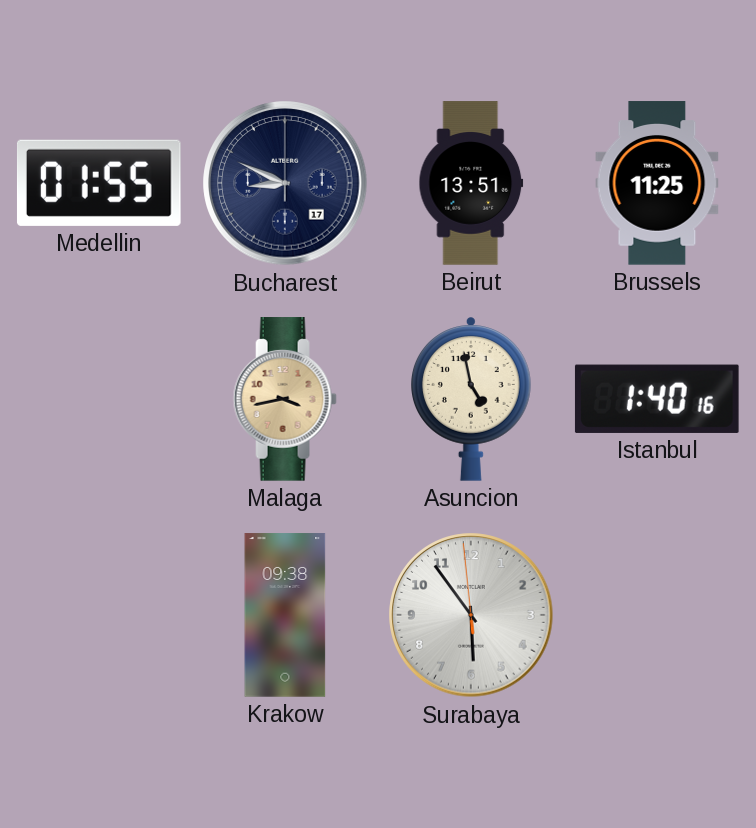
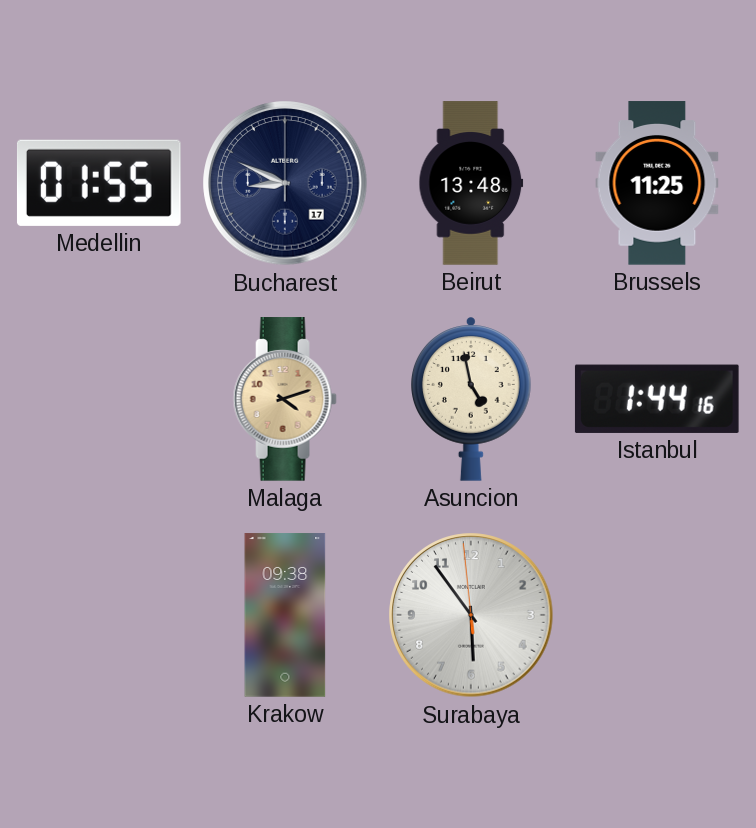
Beirut: 13:51 -> 13:48 (471, 183)
Malaga: 3:43 -> 4:12 (285, 399)
Istanbul: 1:40 -> 1:44 (657, 399)
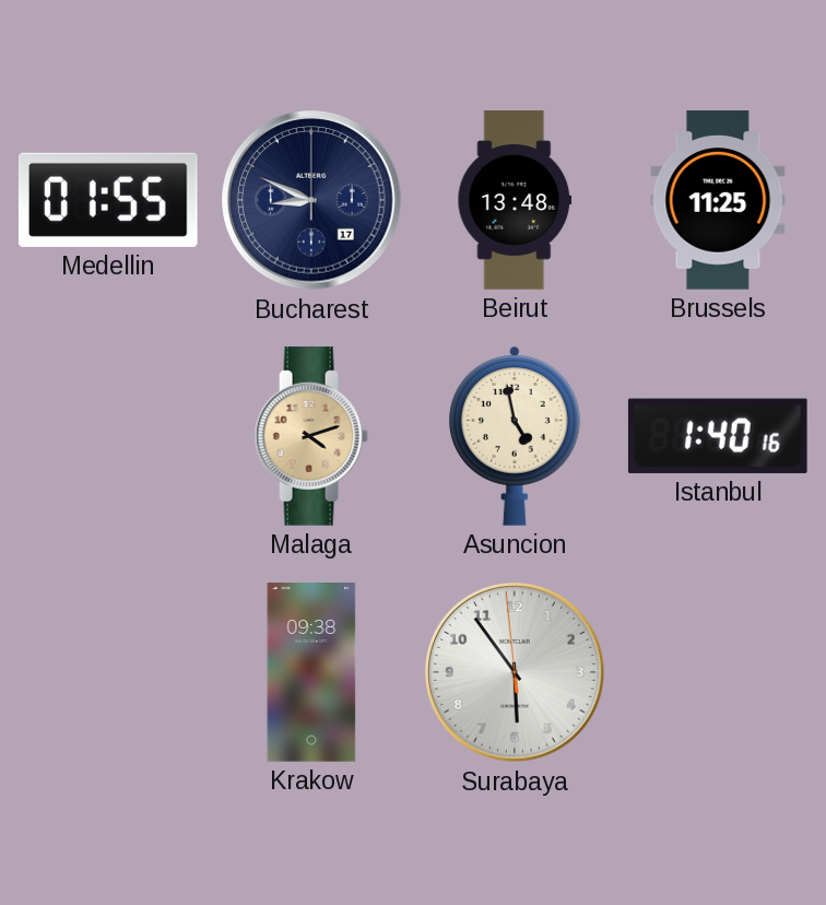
Istanbul: 1:44 -> 1:40 (718, 436)
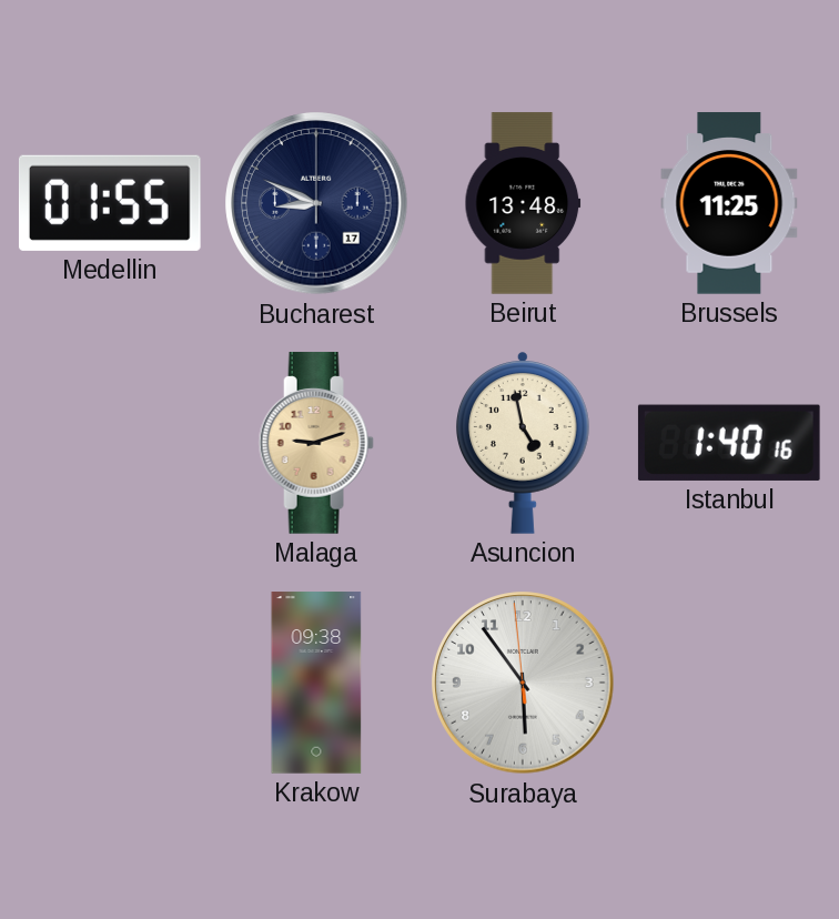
Malaga: 4:12 -> 9:12 (316, 443)
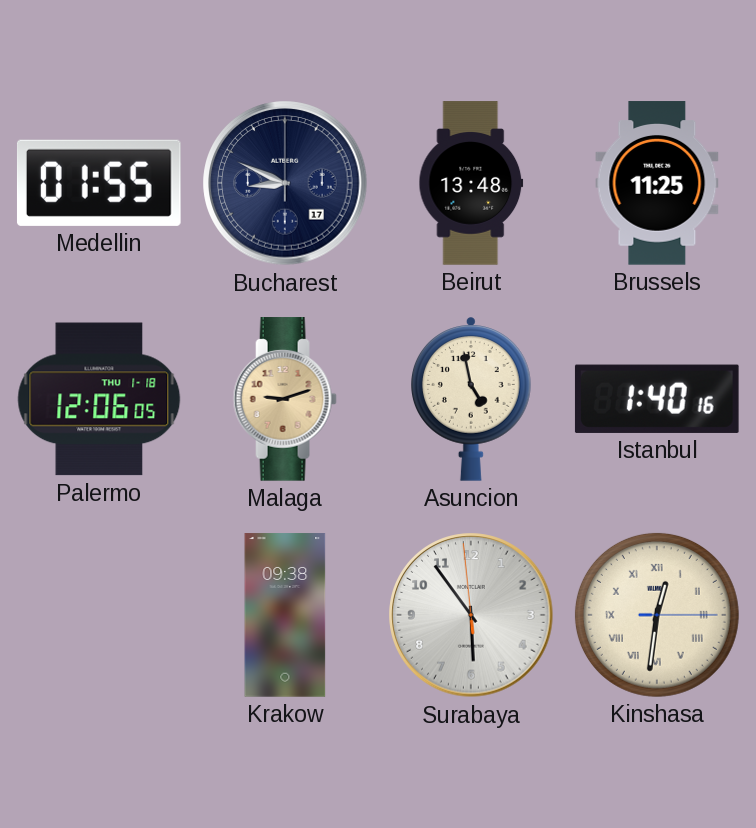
Palermo: none -> 12:06 (99, 399)
Kinshasa: none -> 12:31 (657, 615)
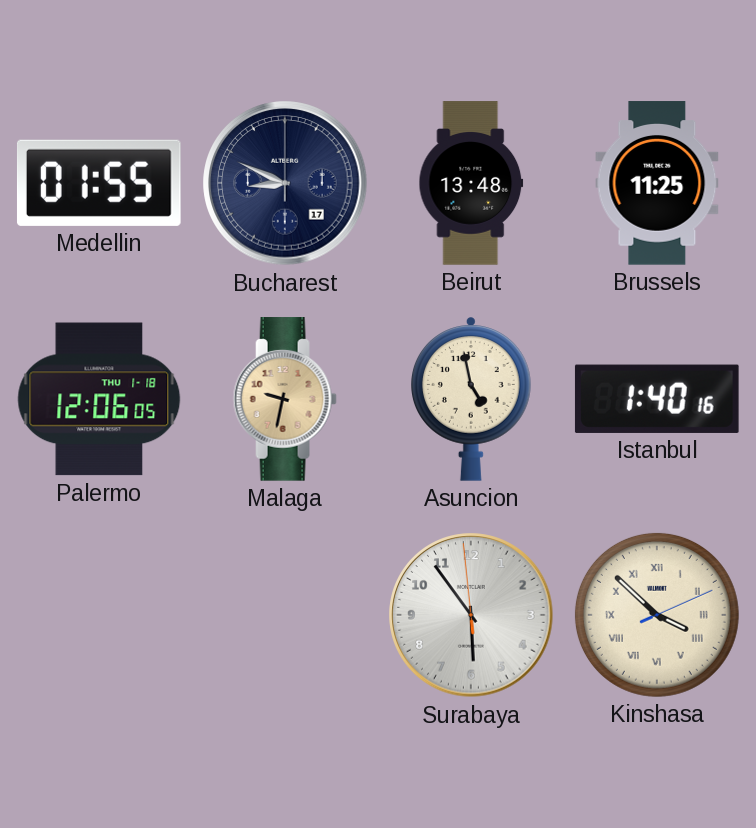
Malaga: 9:12 -> 9:32 (285, 399)
Krakow: 09:38 -> none (285, 615)
Kinshasa: 12:31 -> 3:52 (657, 615)
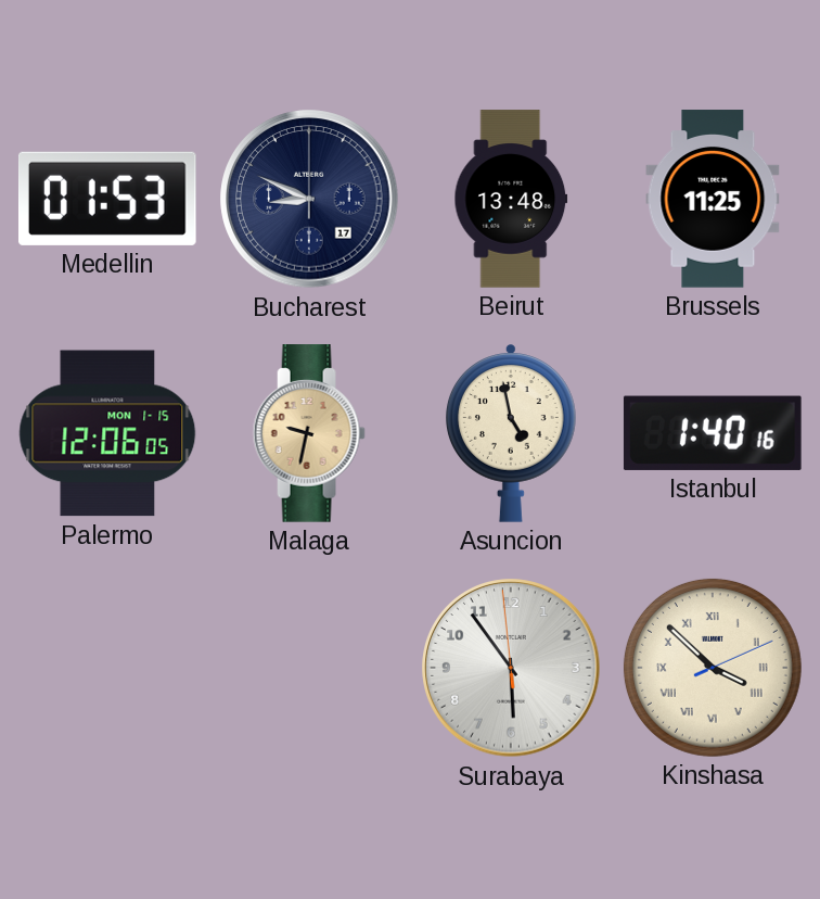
Medellin: 01:55 -> 01:53 (107, 199)
Palermo date: THU 1-18 -> MON 1-15 (107, 433)
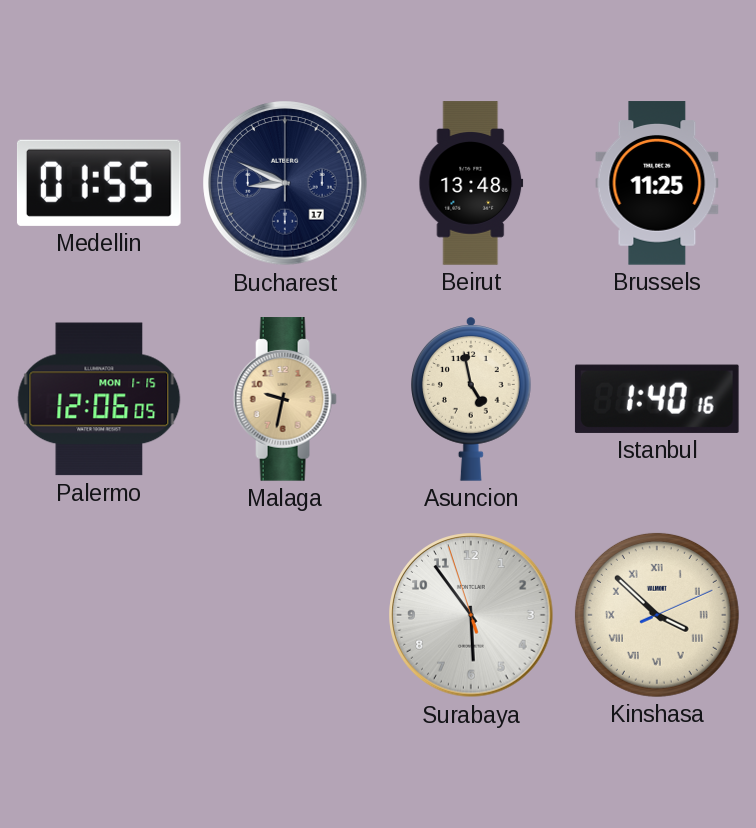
Medellin: 01:53 -> 01:55 (99, 183)
Surabaya: 5:53:59 -> 5:53:57 (471, 615)
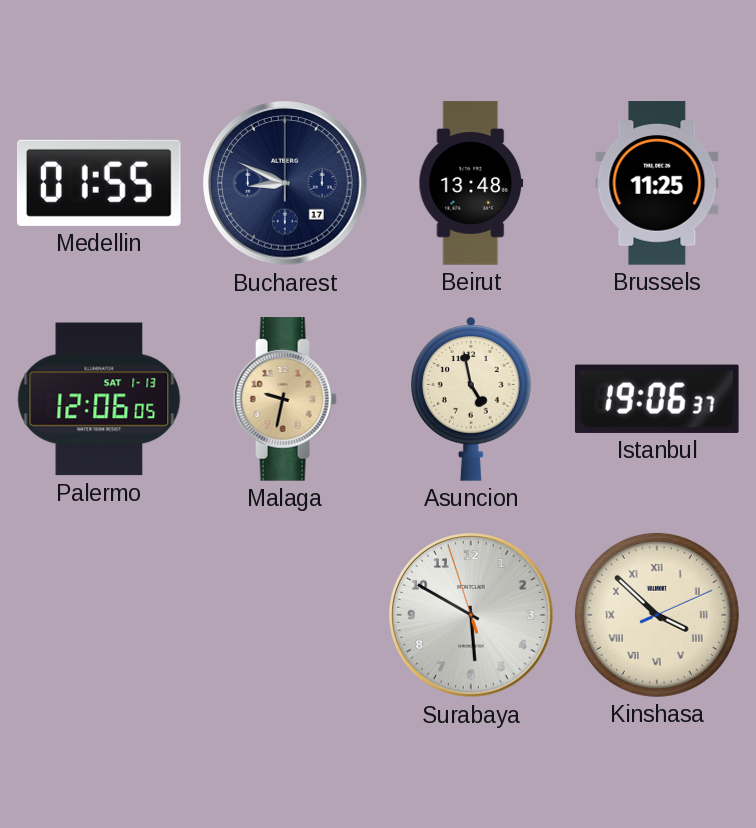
Palermo date: MON 1-15 -> SAT 1-13 (99, 399)
Istanbul: 1:40 -> 19:06 (657, 399)
Surabaya: 5:53 -> 5:49 (471, 615)
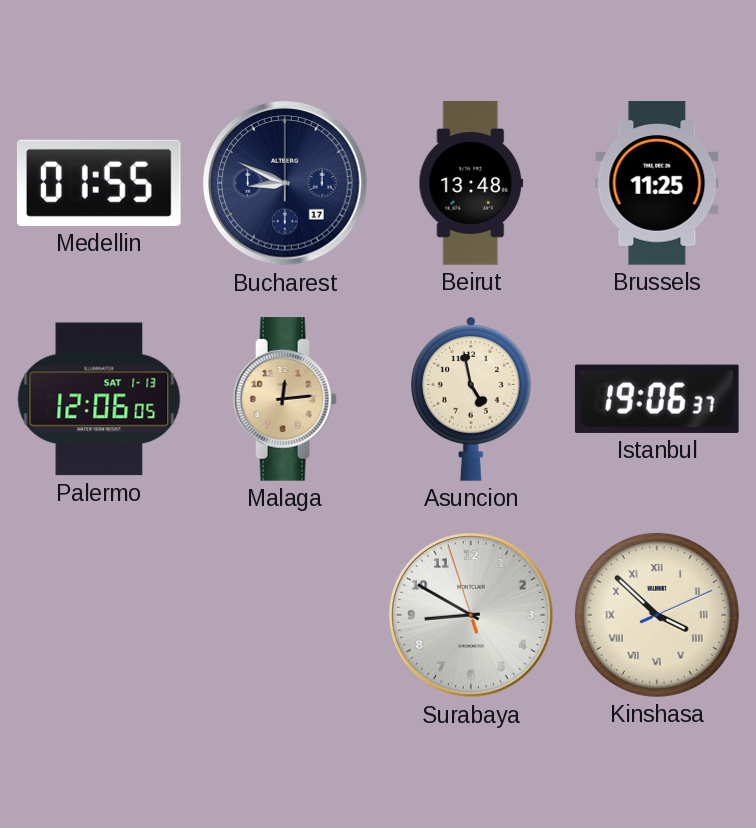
Malaga: 9:32 -> 12:14 (285, 399)
Surabaya: 5:49 -> 8:49 (471, 615)
